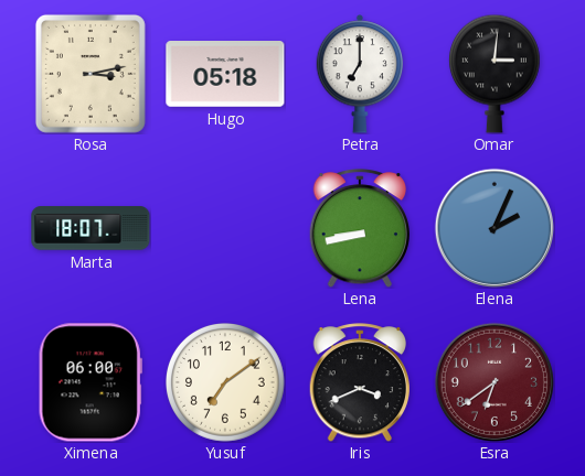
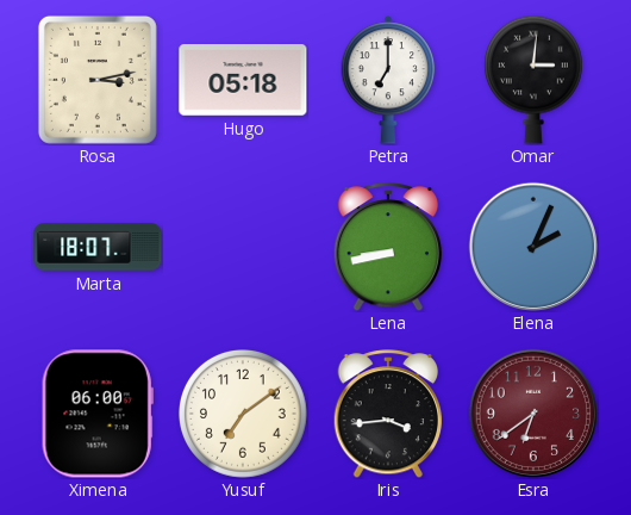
Iris: 3:41 -> 3:44 (388, 414)
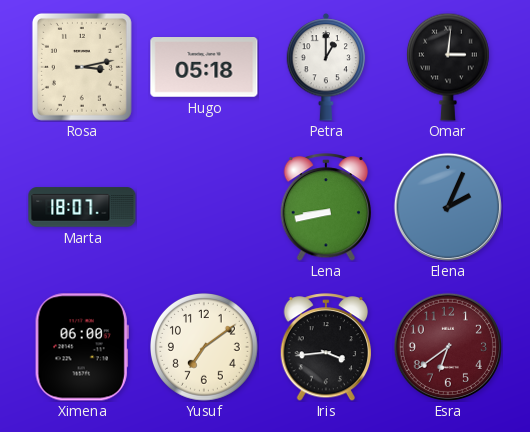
Petra: 7:00 -> 1:00 (326, 67)
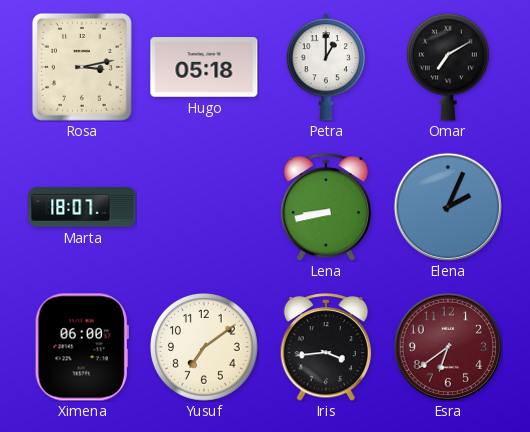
Omar: 3:01 -> 7:10 (448, 67)
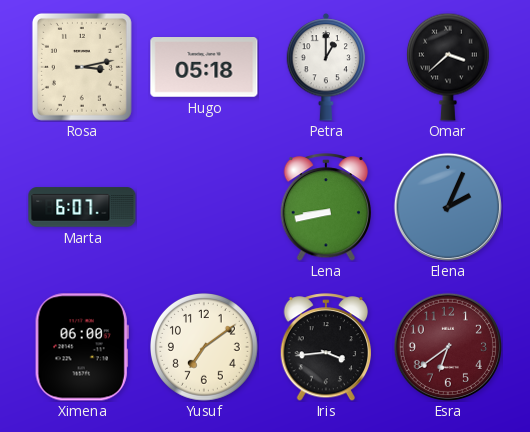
Omar: 7:10 -> 3:38 (448, 67)
Marta: 18:07 -> 6:07 (82, 207)
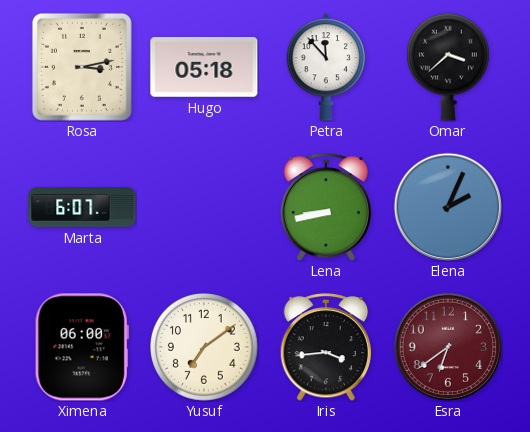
Petra: 1:00 -> 11:53 (326, 67)
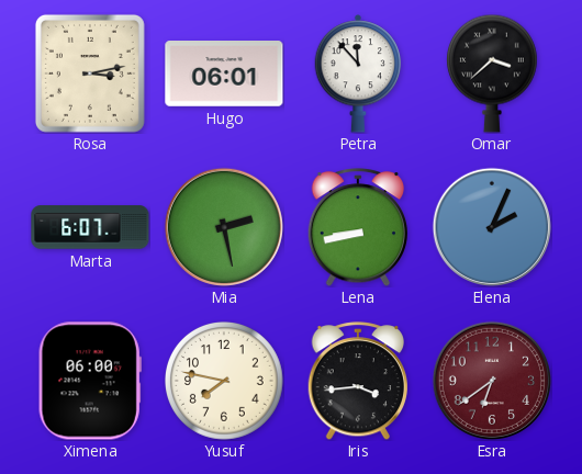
Hugo: 05:18 -> 06:01 (224, 75)
Mia: none -> 2:28 (224, 227)
Yusuf: 7:09 -> 7:47 (225, 382)
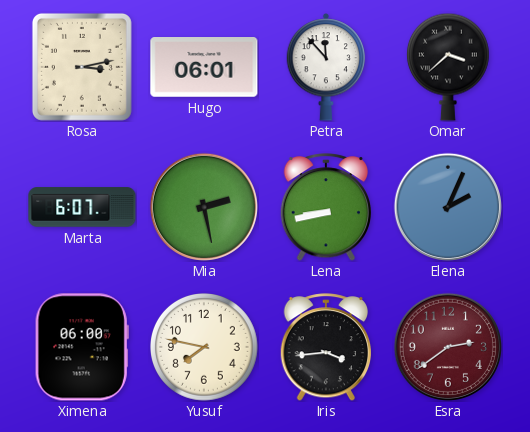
Esra: 6:39 -> 2:39 (448, 347)
